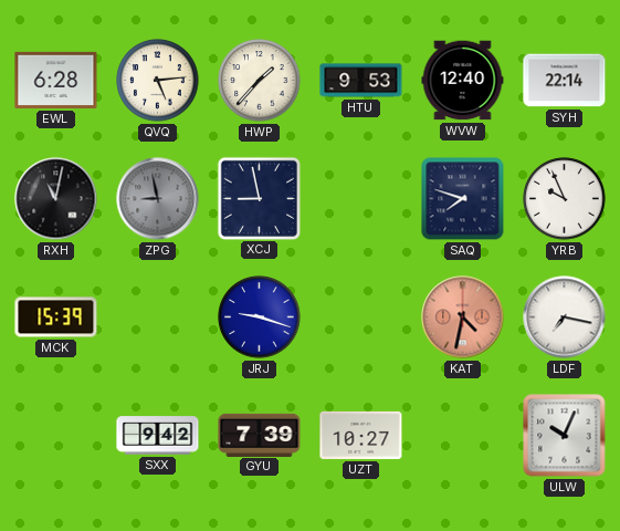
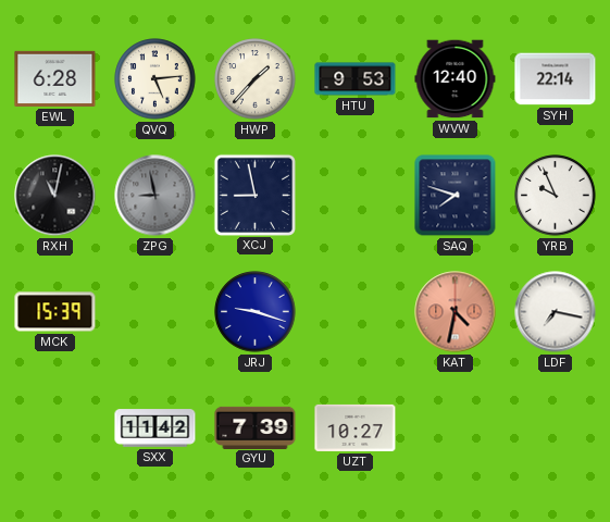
SXX: 9:42 -> 11:42 (155, 428)
ULW: 10:04 -> none (565, 436)
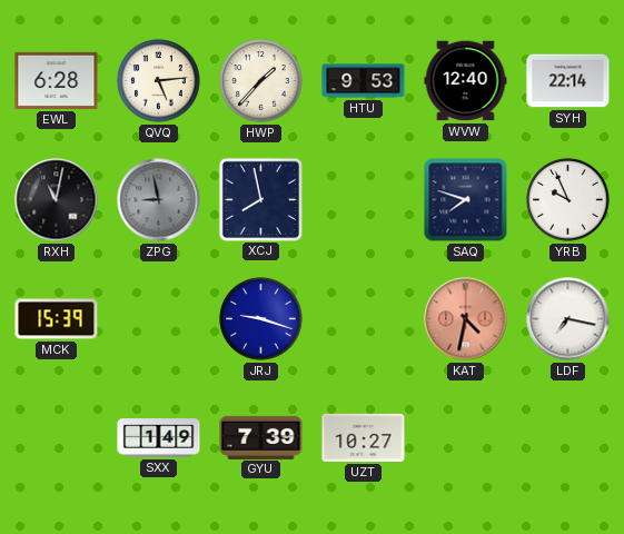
XCJ: 8:58 -> 7:58 (260, 199)
SXX: 11:42 -> 1:49 (159, 438)
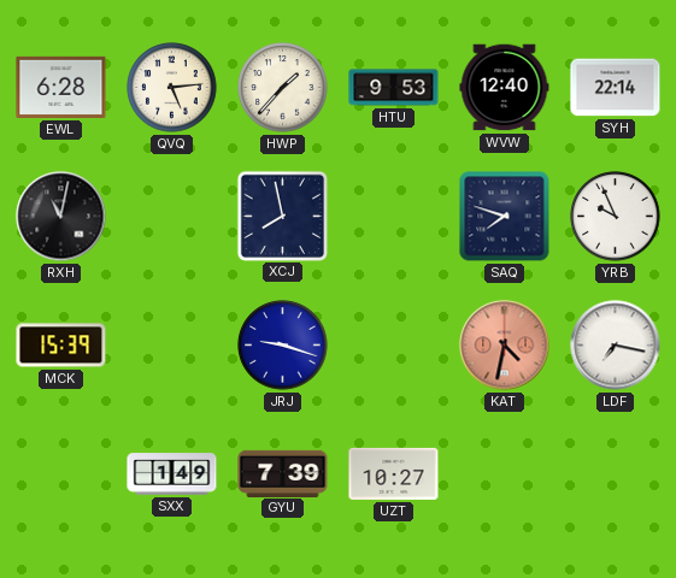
ZPG: 8:58 -> none (159, 200)
